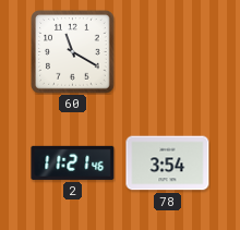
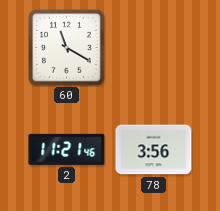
78: 3:54 -> 3:56 (154, 150)
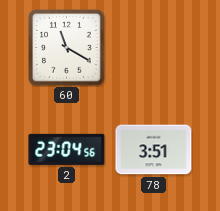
2: 11:21 -> 23:04 (67, 149)
78: 3:56 -> 3:51 (154, 150)
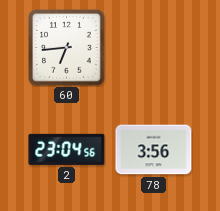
60: 11:20 -> 6:44 (67, 48)
78: 3:51 -> 3:56 (154, 150)
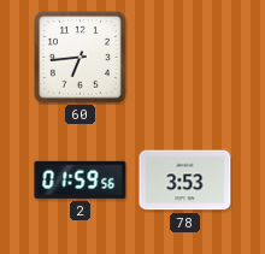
2: 23:04 -> 01:59 (81, 179)
78: 3:56 -> 3:53 (185, 181)
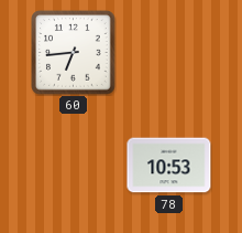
2: 01:59 -> none (81, 179)
78: 3:53 -> 10:53 (169, 166)
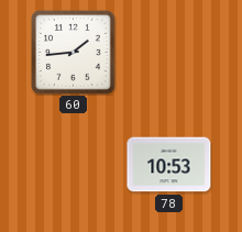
60: 6:44 -> 1:44 (74, 53)
